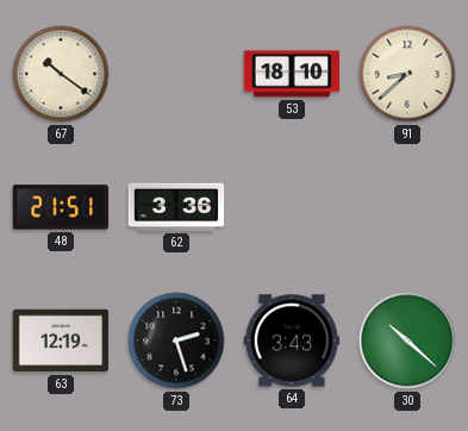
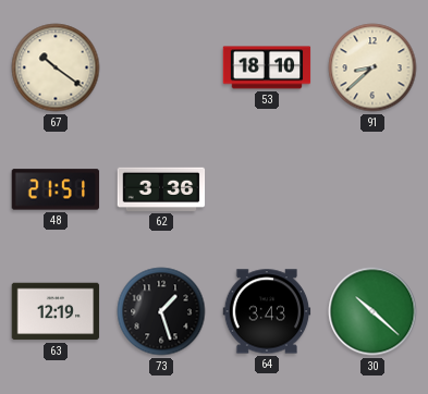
73: 2:27 -> 1:27 (161, 311)
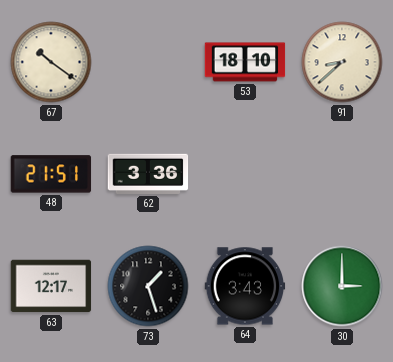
63: 12:19 -> 12:17 (51, 286)
30: 10:22 -> 3:00 (342, 286)
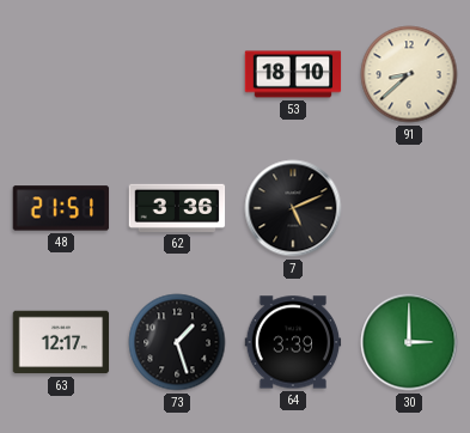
67: 10:21 -> none (51, 62)
7: none -> 5:11 (293, 208)
64: 3:43 -> 3:39 (293, 342)
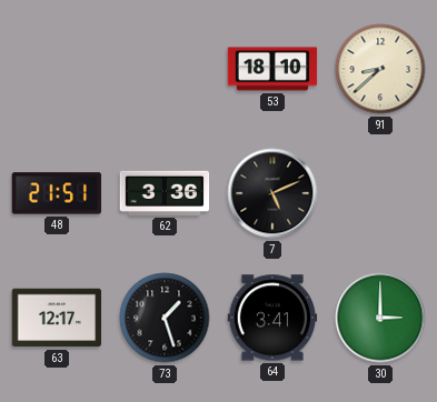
64: 3:39 -> 3:41 (272, 318)
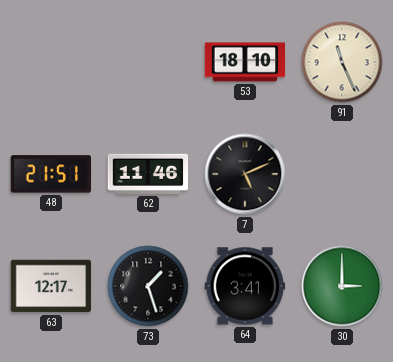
91: 8:38 -> 11:26 (342, 62)
62: 3:36 -> 11:46 (148, 174)
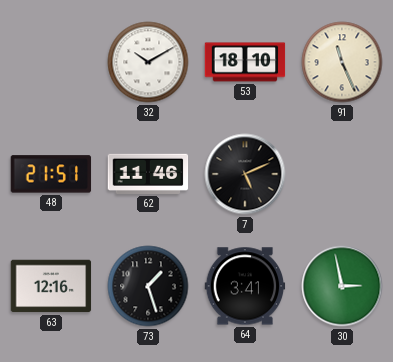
32: none -> 10:10 (148, 62)
63: 12:17 -> 12:16 (51, 286)
30: 3:00 -> 2:58 (342, 286)
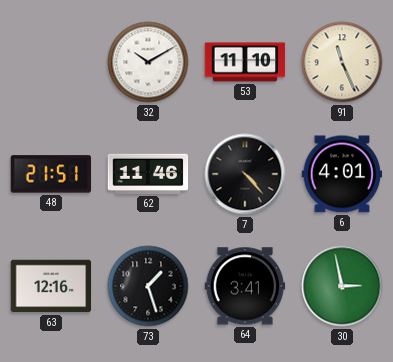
53: 18:10 -> 11:10 (245, 62)
7: 5:11 -> 4:23 (245, 174)
6: none -> 4:01 (342, 174)
